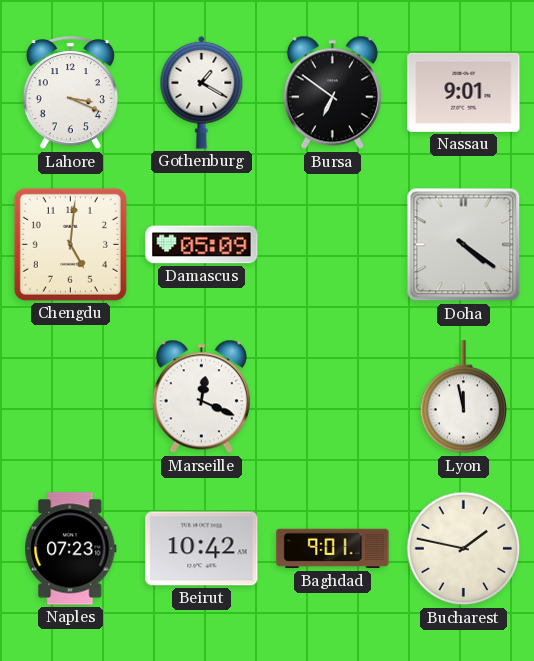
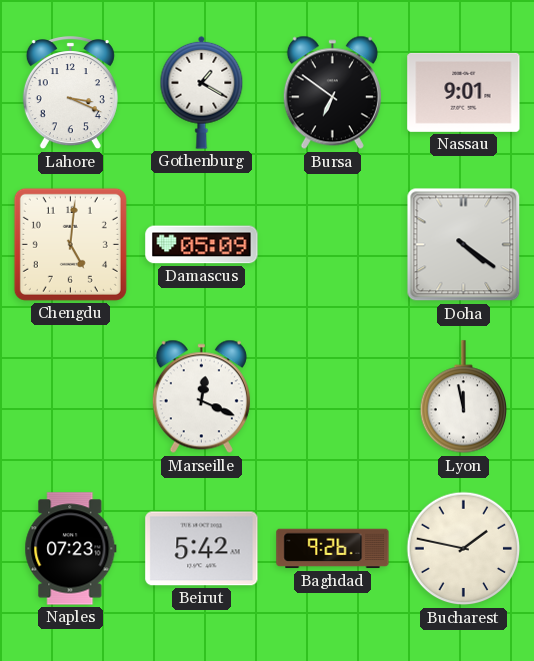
Beirut: 10:42 -> 5:42 (202, 549)
Baghdad: 9:01 -> 9:26 (333, 549)
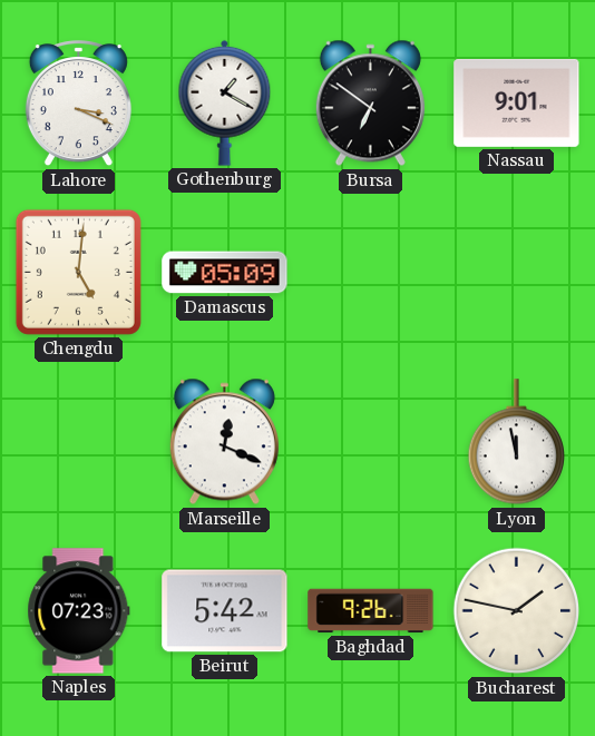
Doha: 4:21 -> none (464, 245)
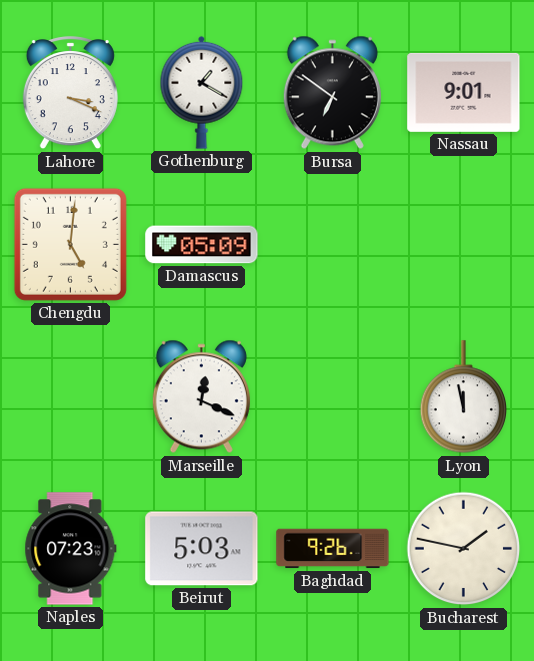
Beirut: 5:42 -> 5:03 (202, 549)
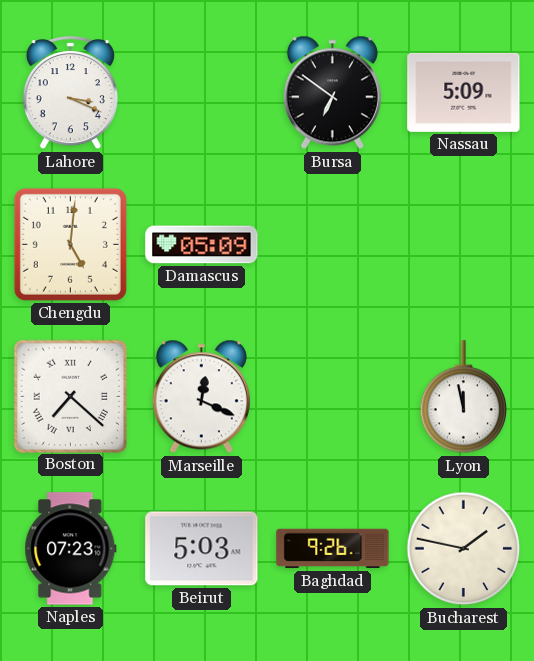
Gothenburg: 1:20 -> none (202, 92)
Nassau: 9:01 -> 5:09 (464, 92)
Boston: none -> 7:22 (70, 396)
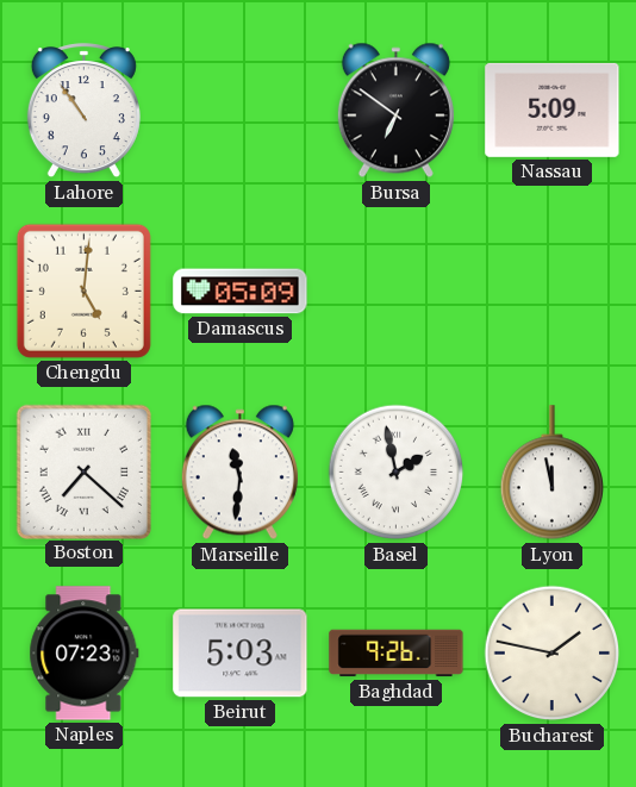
Lahore: 3:19 -> 10:54 (83, 111)
Marseille: 12:19 -> 11:31 (239, 473)
Basel: none -> 1:58 (397, 473)
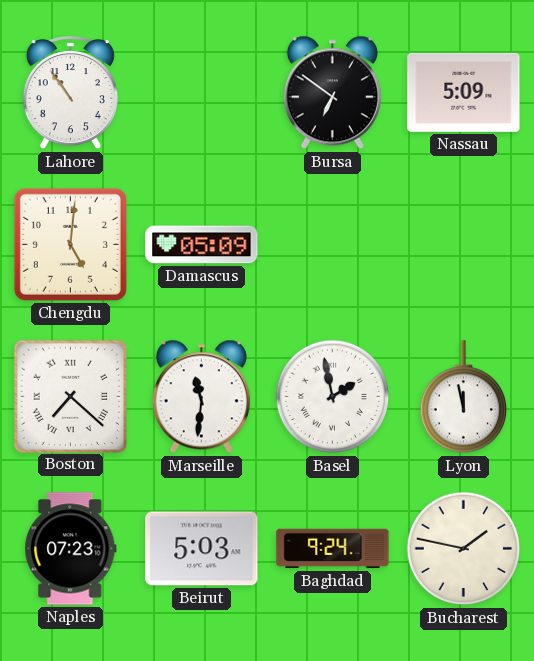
Baghdad: 9:26 -> 9:24 (333, 549)
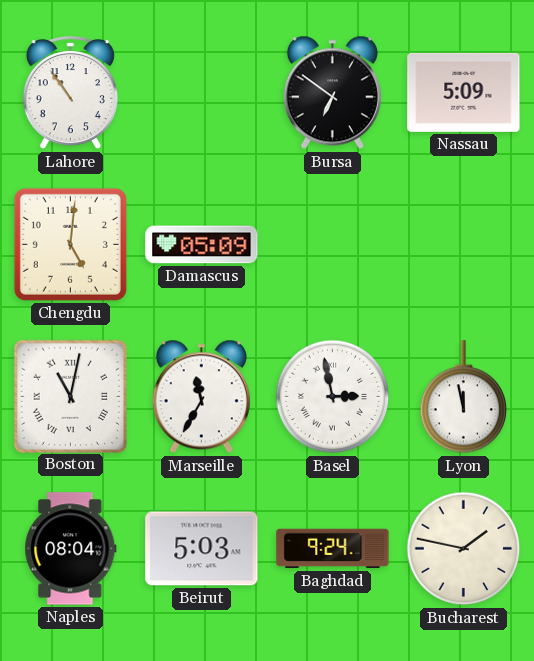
Boston: 7:22 -> 11:02 (70, 396)
Marseille: 11:31 -> 11:35 (201, 397)
Basel: 1:58 -> 2:58 (333, 397)
Naples: 07:23 -> 08:04 (71, 549)
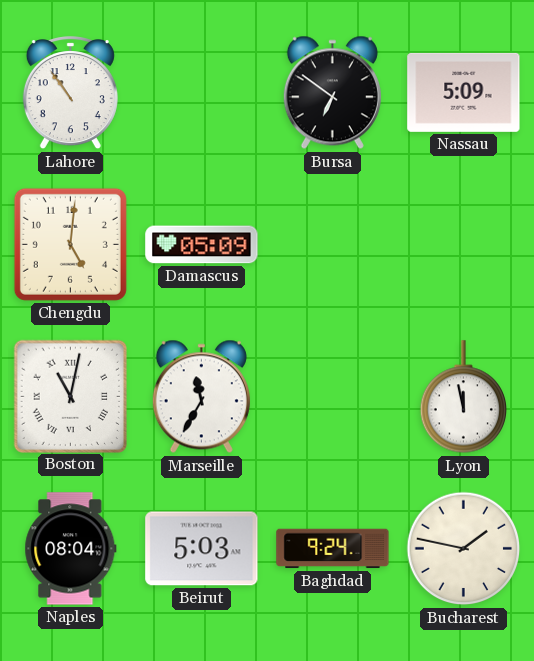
Basel: 2:58 -> none (333, 397)
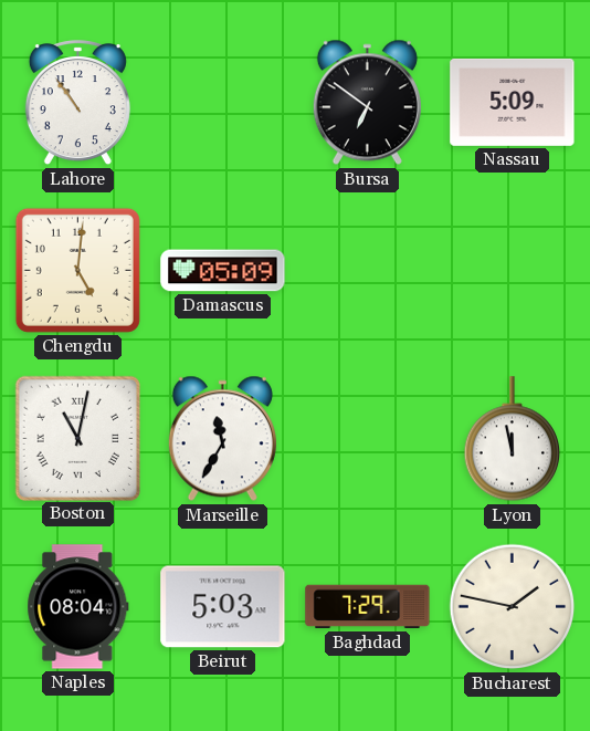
Baghdad: 9:24 -> 7:29 (368, 607)
